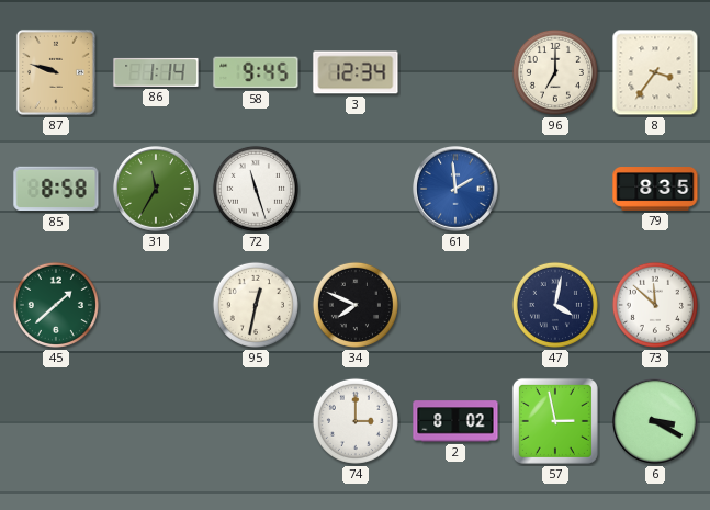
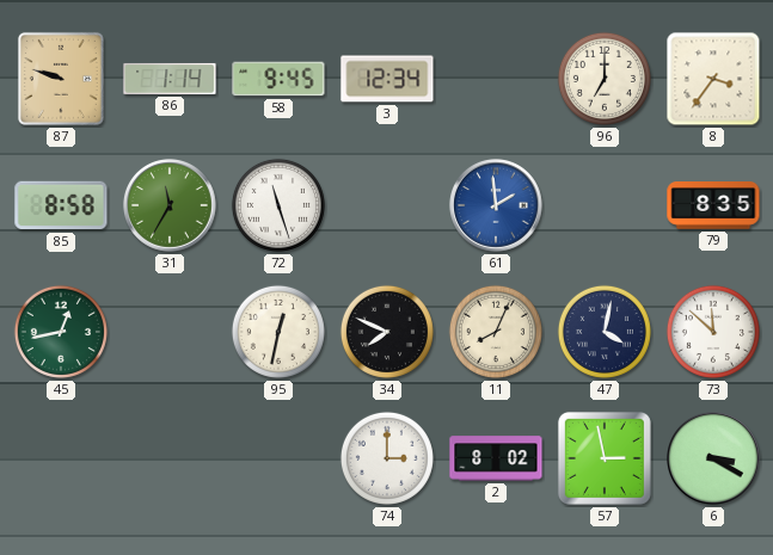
45: 1:38 -> 12:43 (61, 332)
11: none -> 8:04 (496, 332)
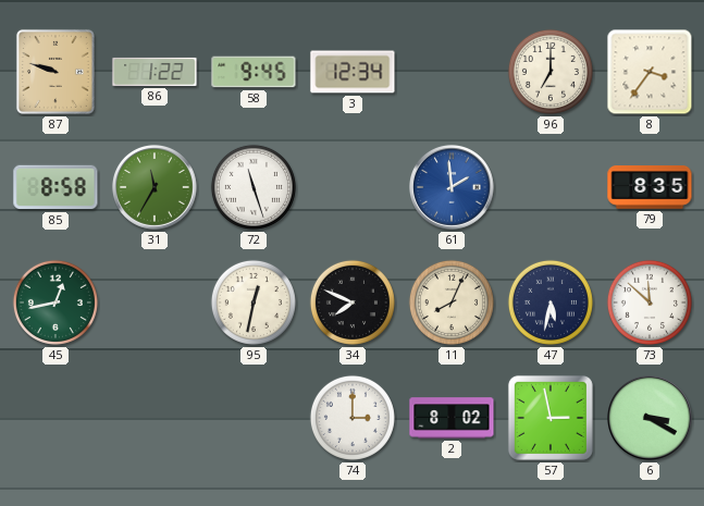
86: 1:14 -> 1:22 (155, 72)
47: 4:02 -> 5:32 (551, 303)
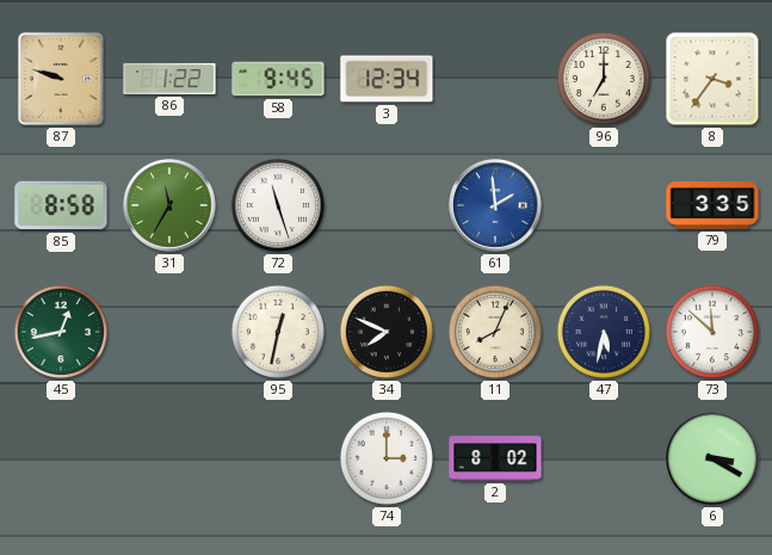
79: 8:35 -> 3:35 (712, 206)
57: 2:58 -> none (551, 418)
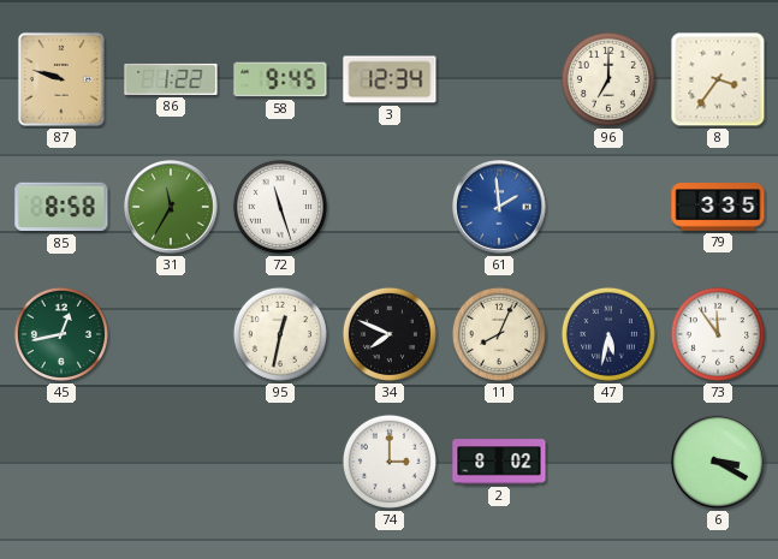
73: 11:52 -> 11:54 (718, 334)
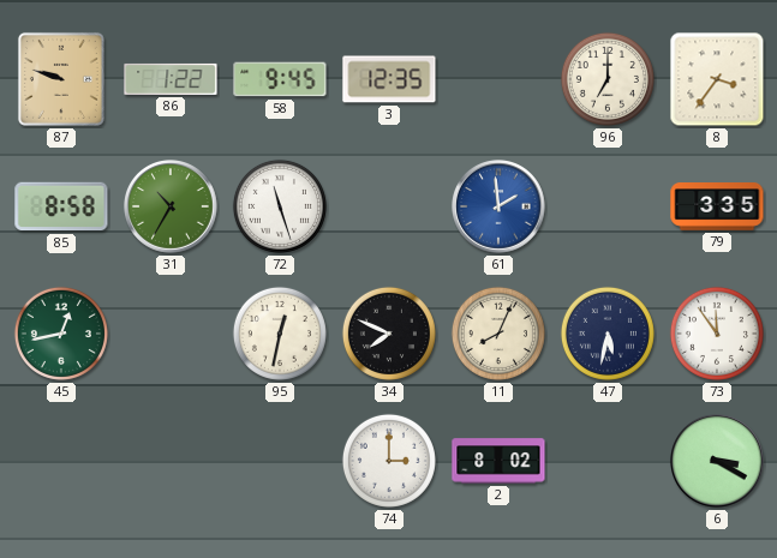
3: 12:34 -> 12:35 (389, 79)
31: 11:35 -> 10:35 (172, 208)
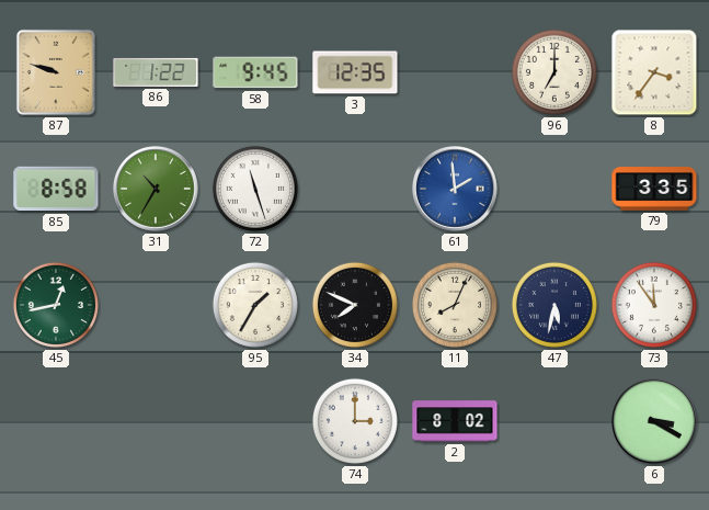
95: 12:32 -> 1:35 (255, 305)
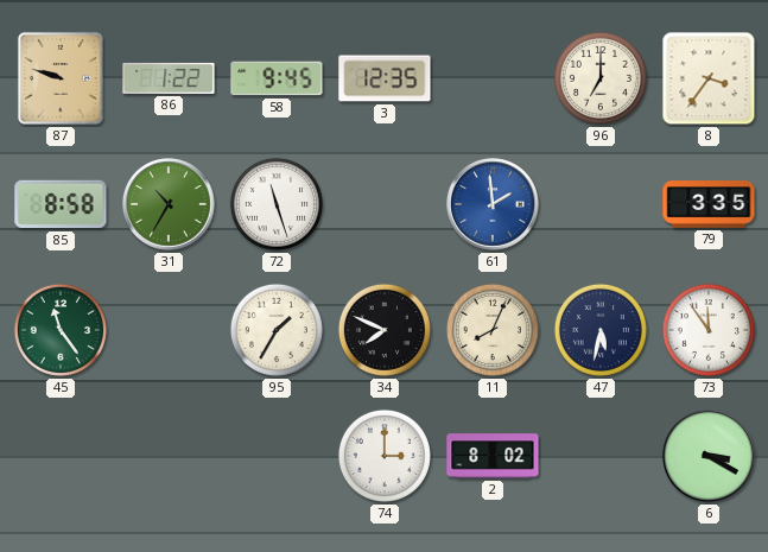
45: 12:43 -> 11:24 (61, 330)
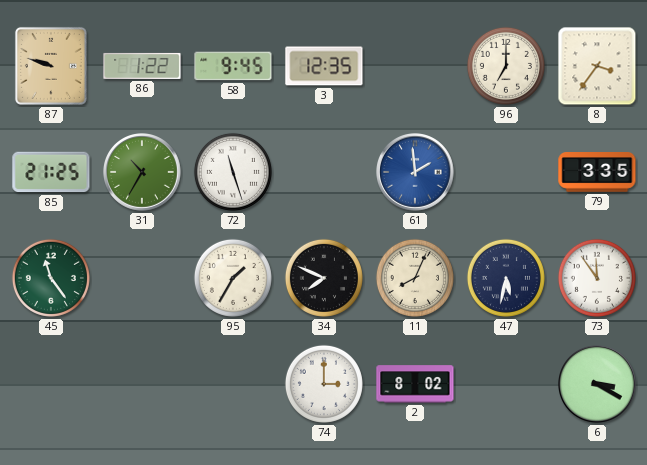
85: 8:58 -> 21:25 (51, 172)
